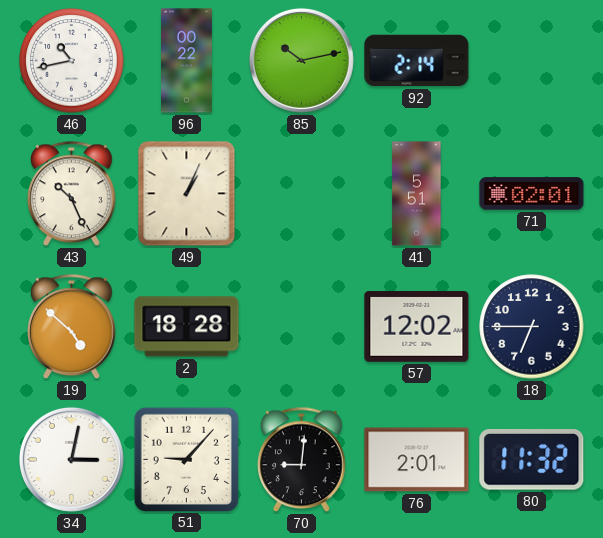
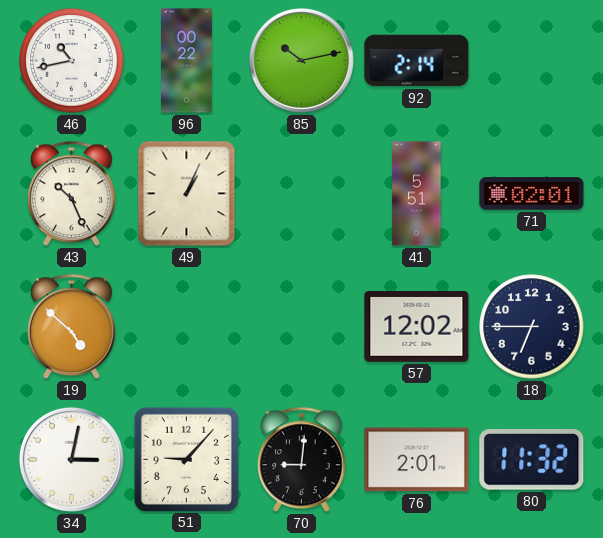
2: 18:28 -> none (187, 327)
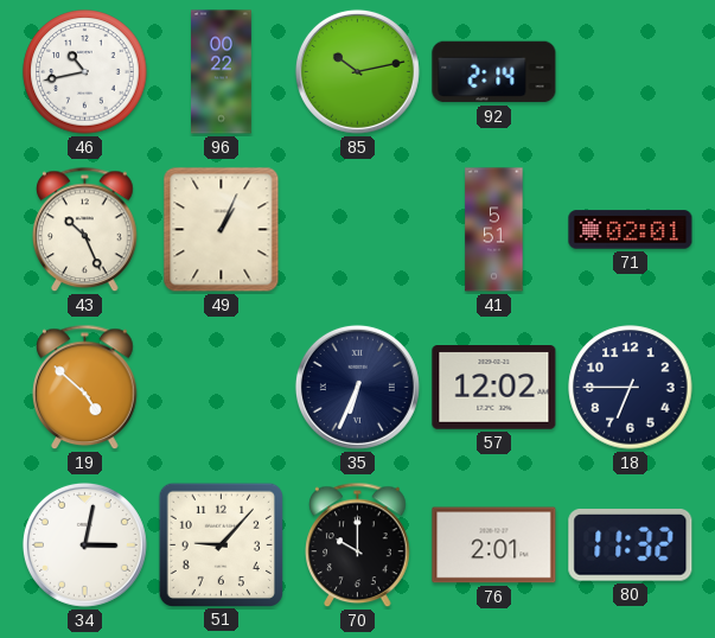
35: none -> 6:34 (357, 387)
70: 9:01 -> 10:00 (358, 546)
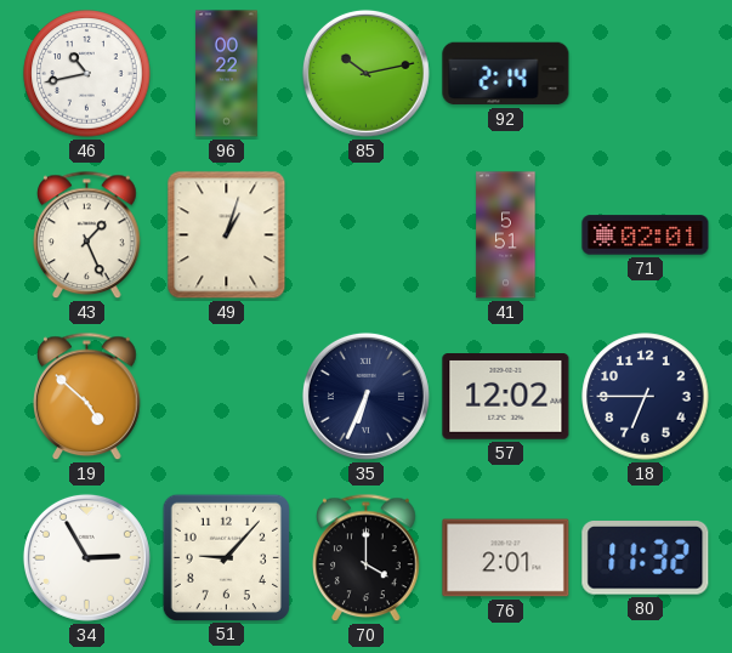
43: 10:26 -> 1:26 (87, 235)
49: 1:04 -> 1:03 (227, 235)
34: 3:02 -> 2:55 (86, 557)
70: 10:00 -> 4:00 (367, 558)
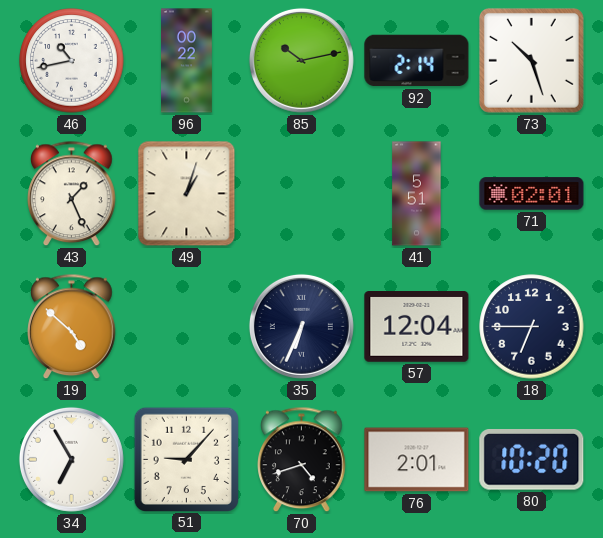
73: none -> 10:27 (531, 60)
57: 12:02 -> 12:04 (417, 327)
34: 2:55 -> 6:55 (71, 459)
70: 4:00 -> 4:42 (302, 460)
80: 11:32 -> 10:20 (532, 460)
